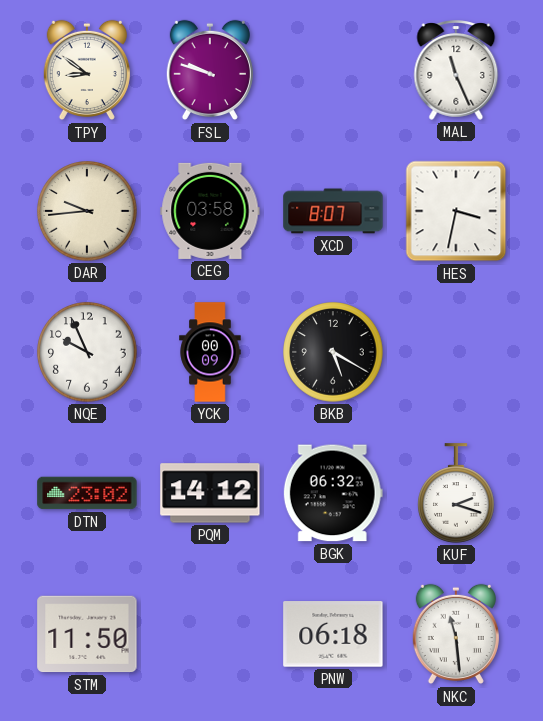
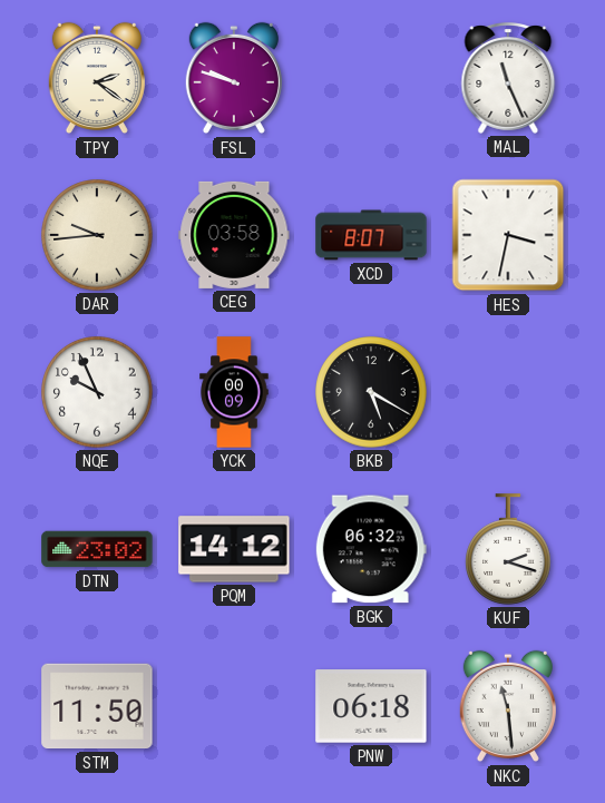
TPY: 8:51 -> 2:21 (97, 78)
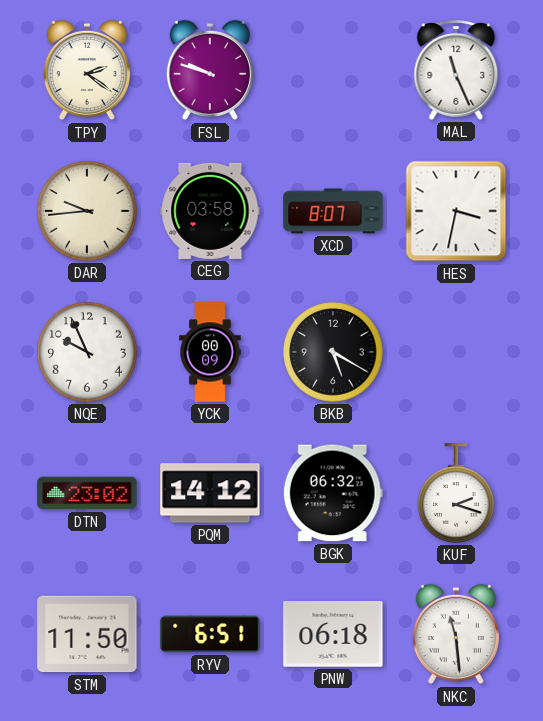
RYV: none -> 6:51 (210, 634)
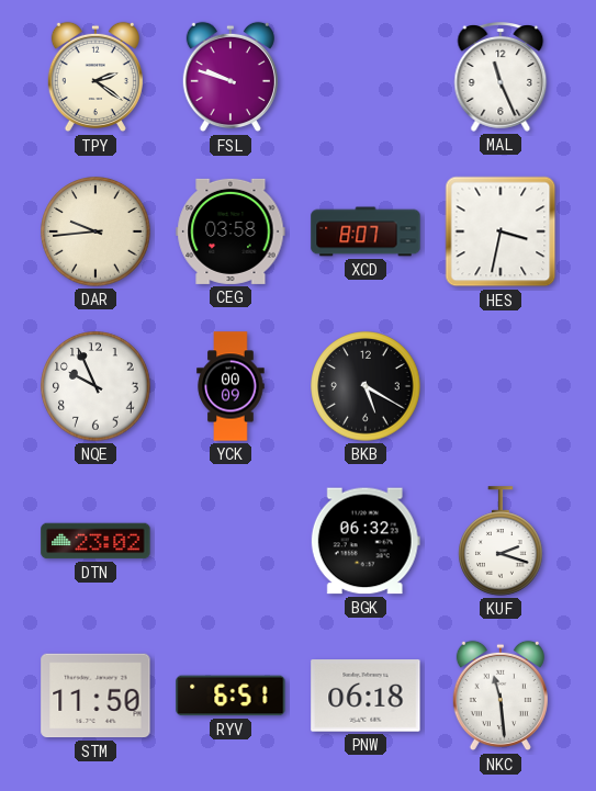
PQM: 14:12 -> none (210, 493)
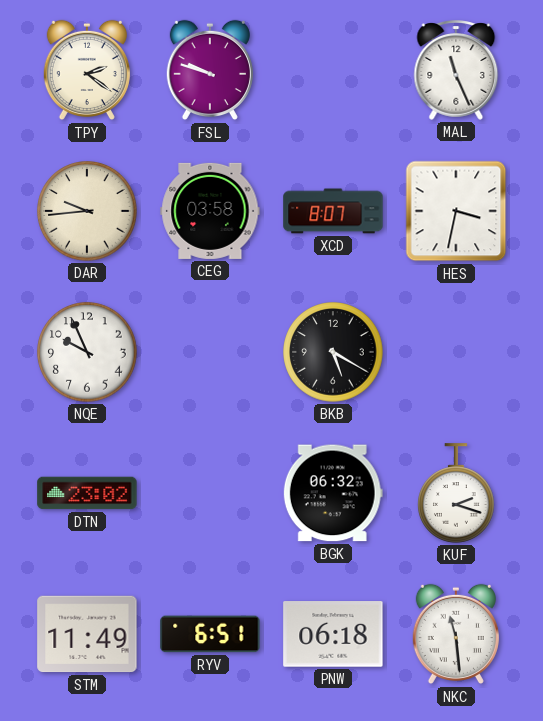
YCK: 00:09 -> none (230, 386)
STM: 11:50 -> 11:49 (87, 634)
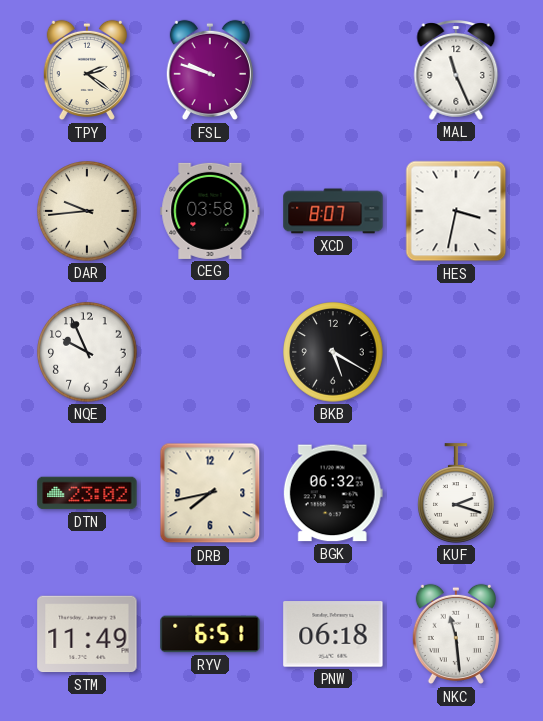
DRB: none -> 7:43 (210, 493)
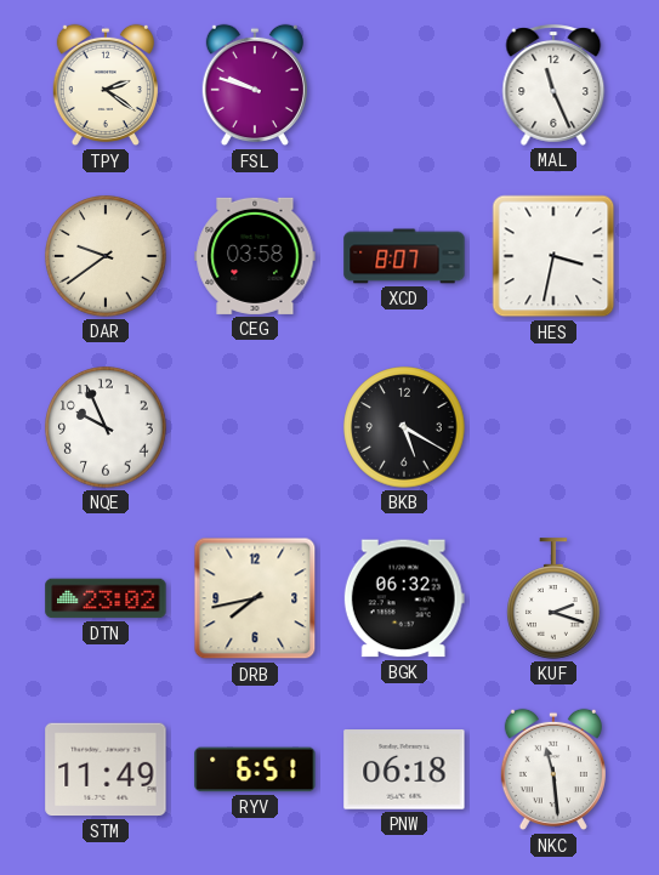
DAR: 9:44 -> 9:39 (106, 256)
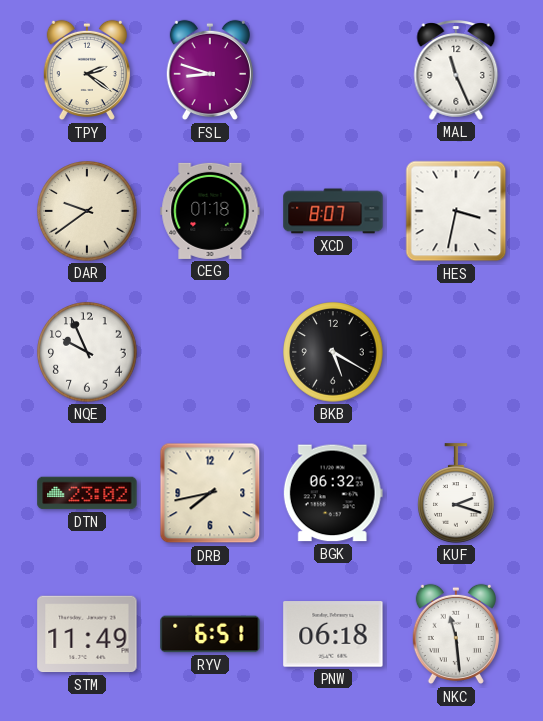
FSL: 9:48 -> 8:48 (210, 70)
CEG: 03:58 -> 01:18 (210, 211)
